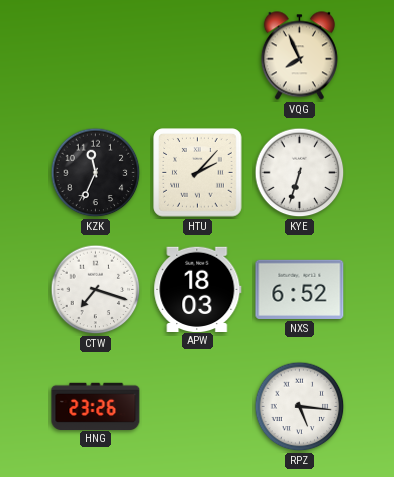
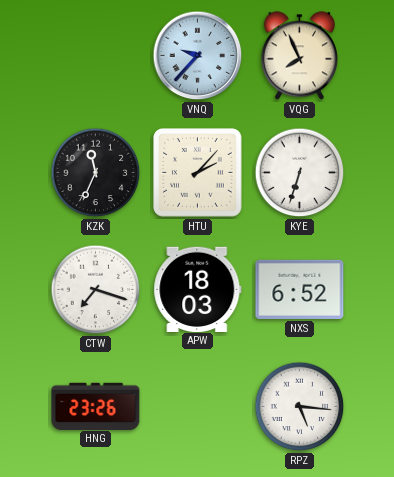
VNQ: none -> 9:37 (198, 56)
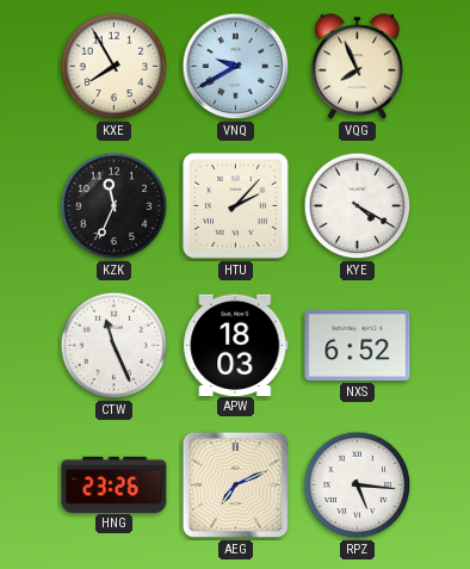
KXE: none -> 7:55 (115, 67)
VNQ: 9:37 -> 9:40 (236, 67)
KYE: 6:33 -> 4:20 (358, 206)
CTW: 7:18 -> 11:26 (115, 346)
AEG: none -> 7:11 (235, 484)
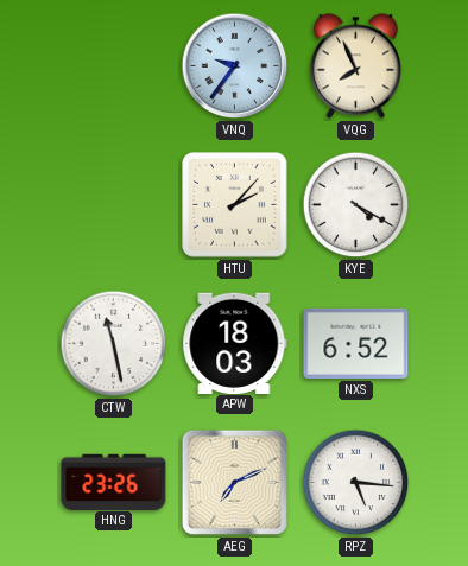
KXE: 7:55 -> none (115, 67)
VNQ: 9:40 -> 9:36 (235, 66)
KZK: 11:34 -> none (115, 206)
CTW: 11:26 -> 11:28 (114, 344)
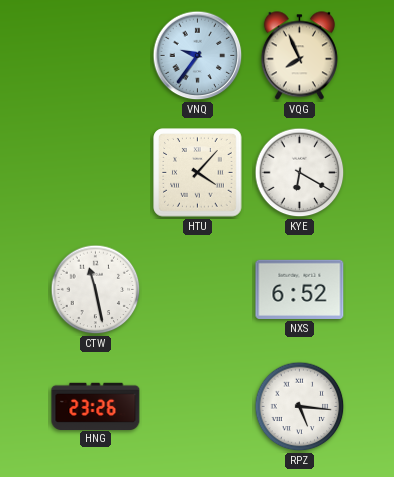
HTU: 2:07 -> 4:07 (198, 173)
KYE: 4:20 -> 6:20 (300, 173)
APW: 18:03 -> none (235, 343)
AEG: 7:11 -> none (234, 482)
